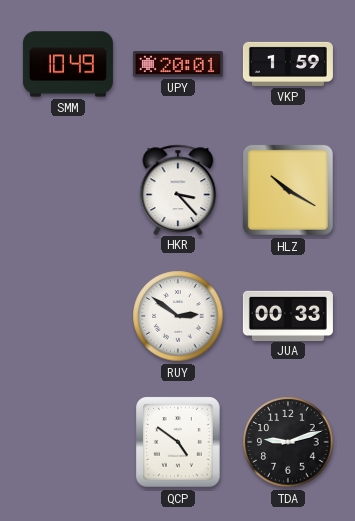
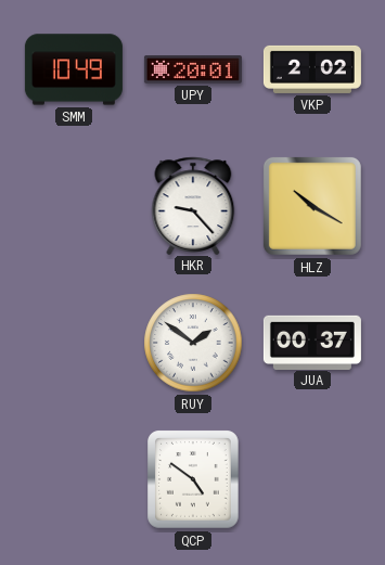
VKP: 1:59 -> 2:02 (312, 69)
HKR: 3:23 -> 9:23 (193, 205)
RUY: 2:51 -> 1:51 (193, 343)
JUA: 00:33 -> 00:37 (312, 342)
TDA: 9:12 -> none (288, 442)
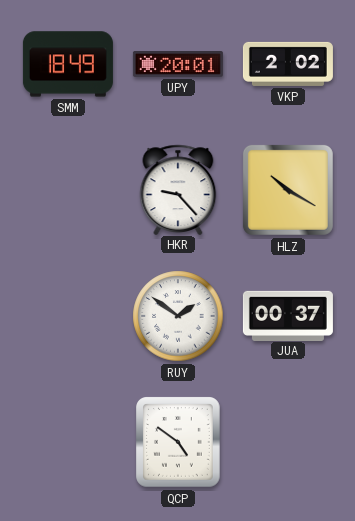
SMM: 10:49 -> 18:49 (68, 64)
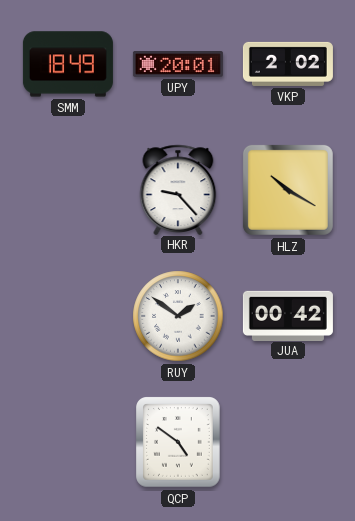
JUA: 00:37 -> 00:42 (288, 315)
